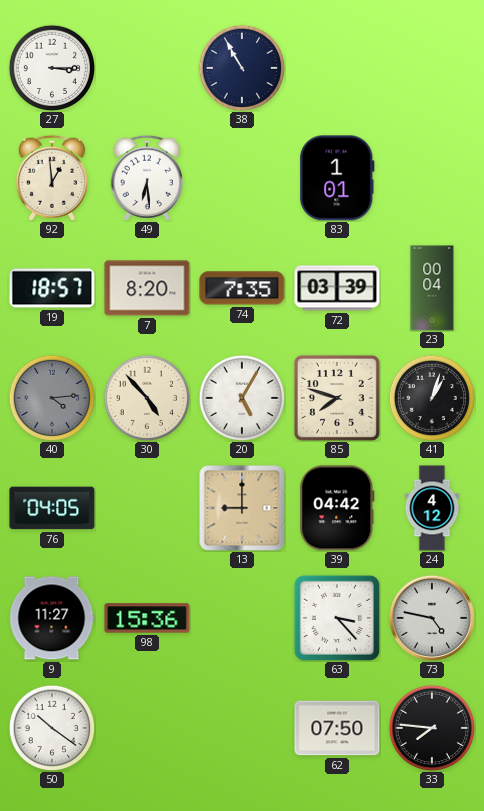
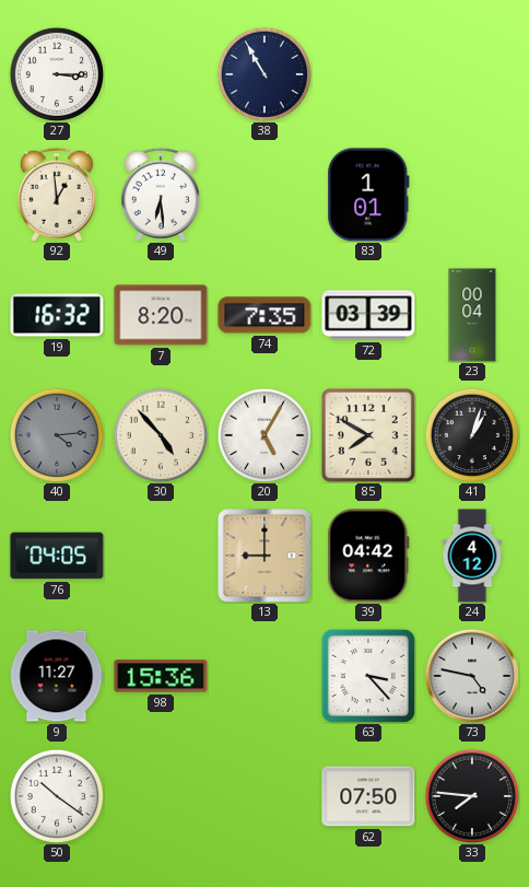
19: 18:57 -> 16:32 (57, 315)
85: 7:48 -> 7:50 (368, 435)
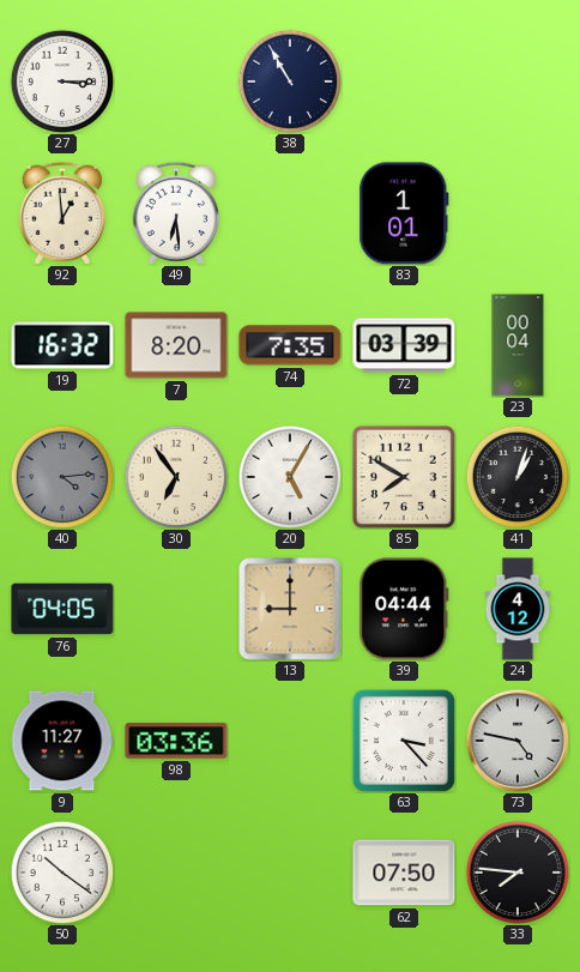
30: 4:53 -> 6:54 (176, 477)
39: 04:42 -> 04:44 (404, 609)
98: 15:36 -> 03:36 (176, 741)
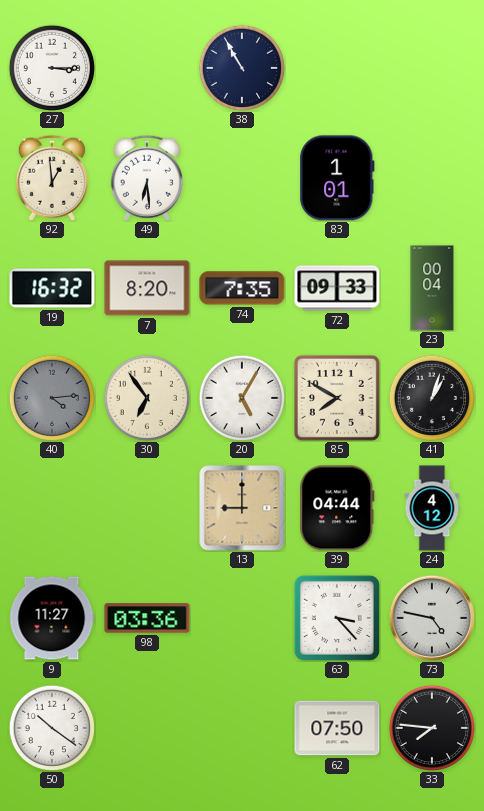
72: 03:39 -> 09:33 (337, 288)
76: 04:05 -> none (62, 609)
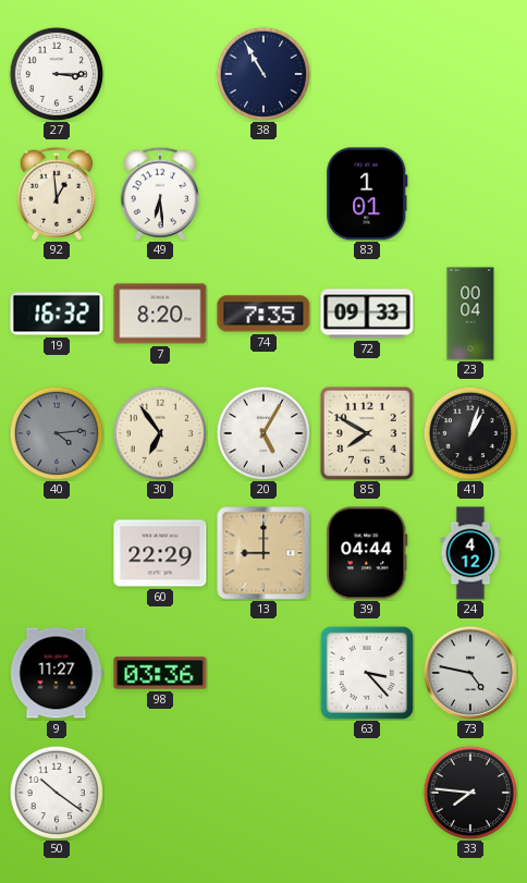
60: none -> 22:29 (160, 553)
62: 07:50 -> none (337, 728)
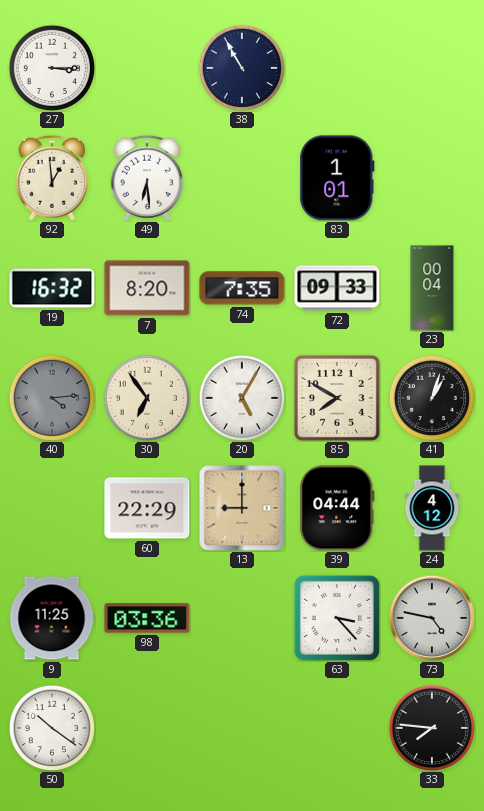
9: 11:27 -> 11:25 (52, 618)
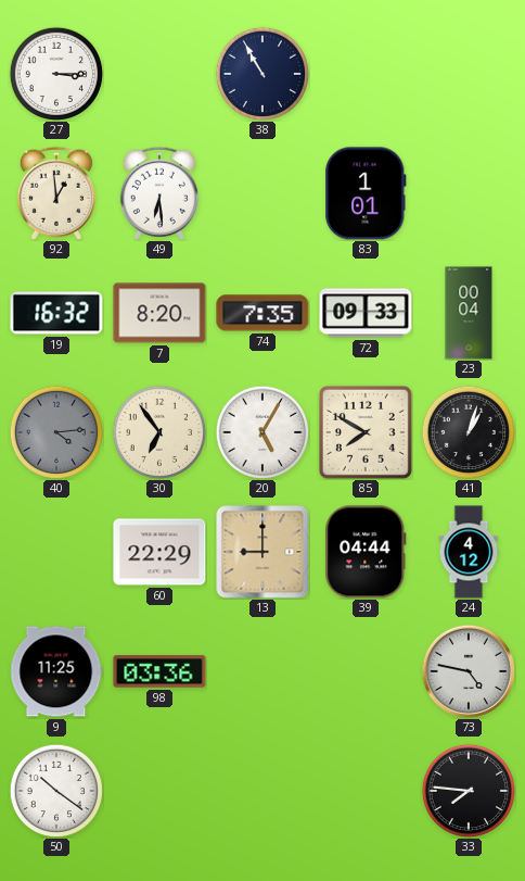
63: 3:23 -> none (337, 618)
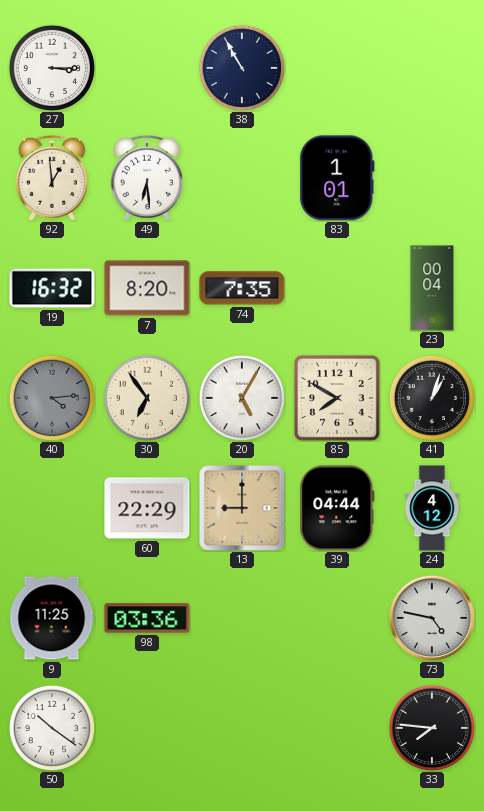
72: 09:33 -> none (366, 313)
